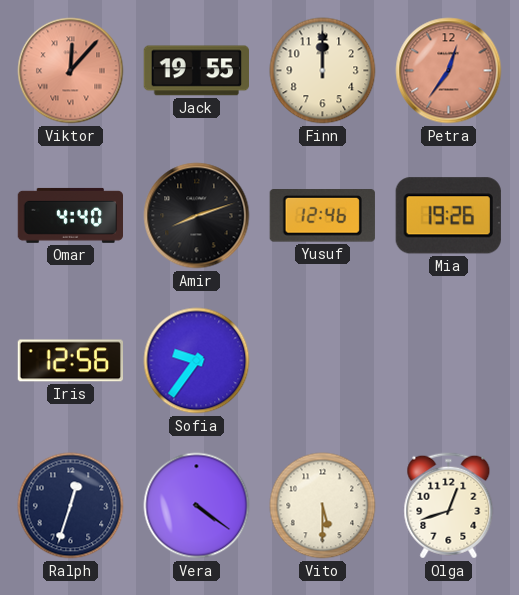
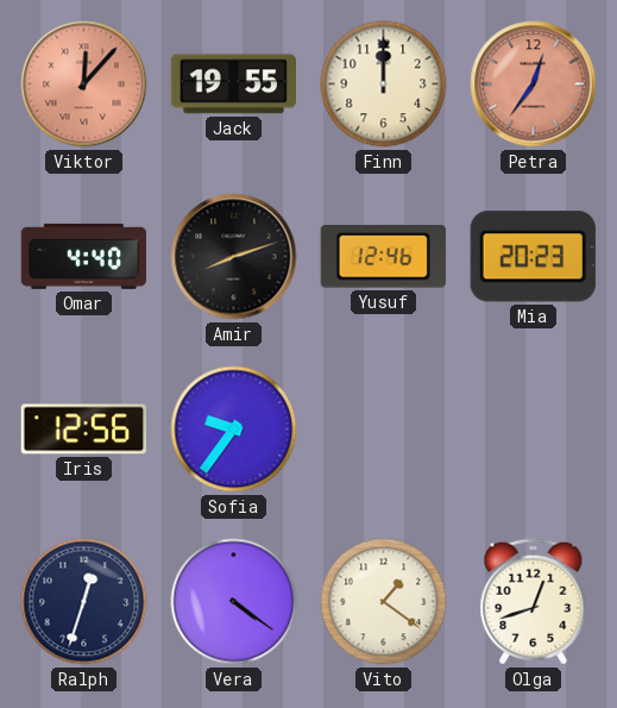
Mia: 19:26 -> 20:23 (533, 257)
Vito: 5:30 -> 1:21 (384, 602)
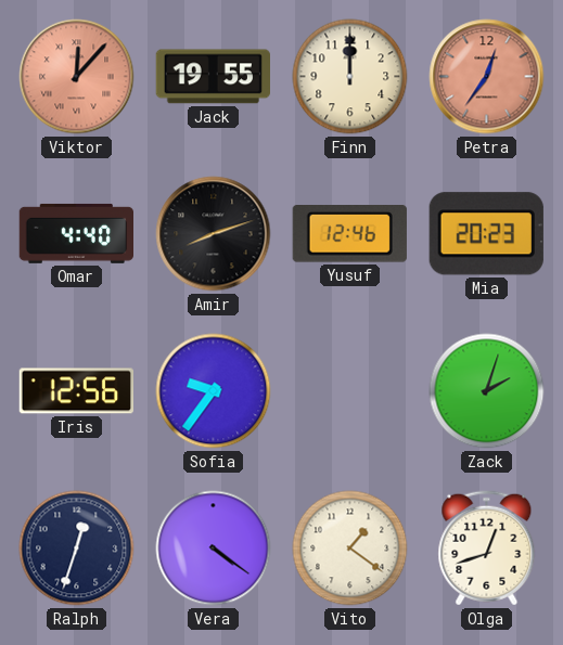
Zack: none -> 2:03 (487, 391)
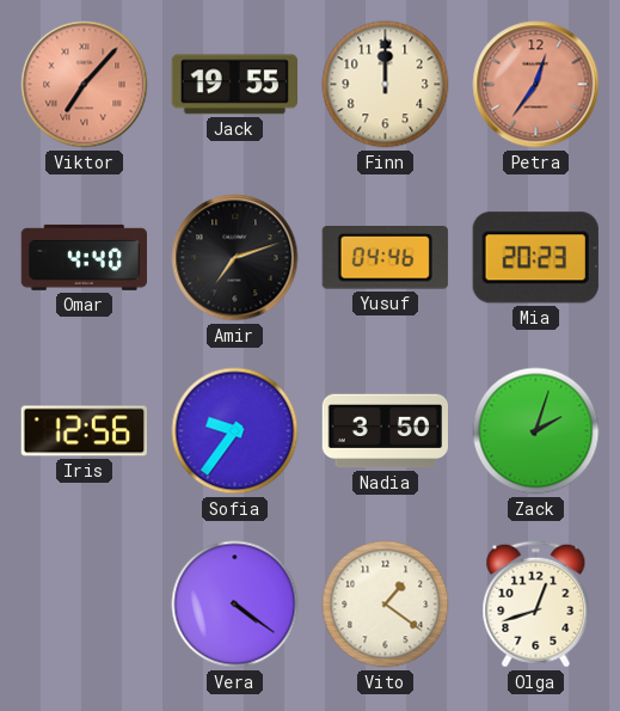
Viktor: 12:07 -> 7:07 (85, 85)
Amir: 8:12 -> 7:12 (235, 258)
Yusuf: 12:46 -> 04:46 (385, 258)
Nadia: none -> 3:50 (385, 431)
Ralph: 12:33 -> none (77, 549)
